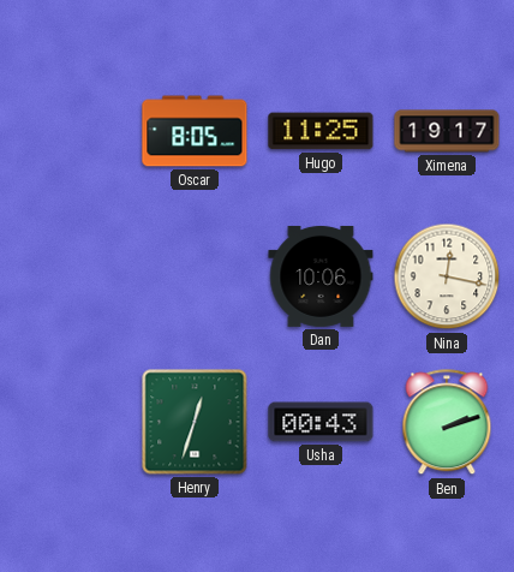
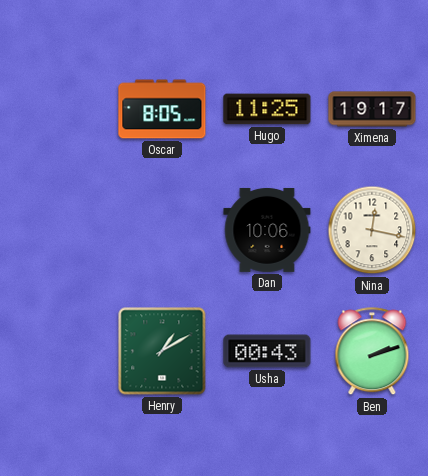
Henry: 12:33 -> 1:10 (162, 351)
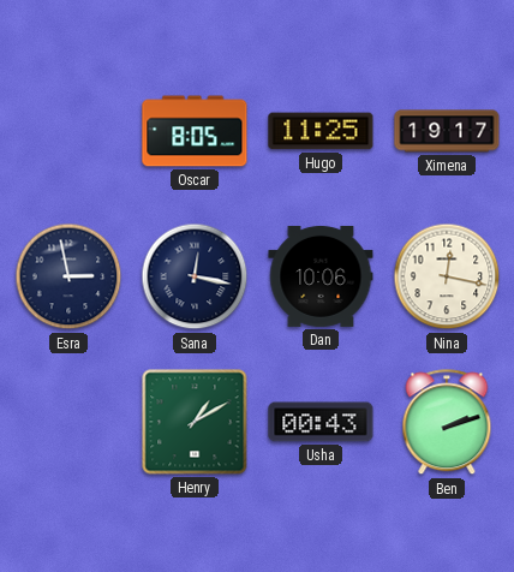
Esra: none -> 2:58 (68, 276)
Sana: none -> 12:17 (195, 276)
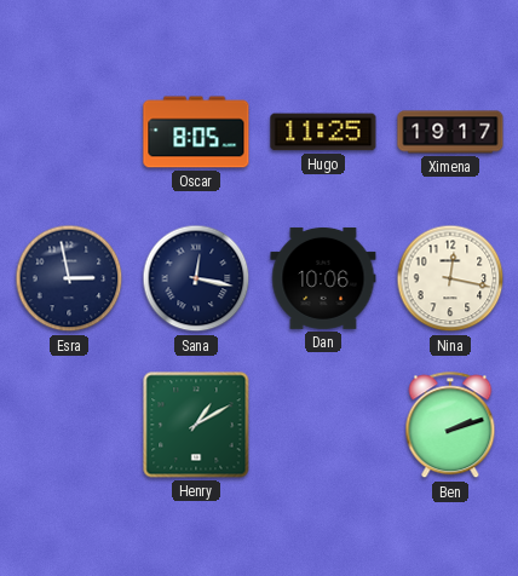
Usha: 00:43 -> none (321, 422)
